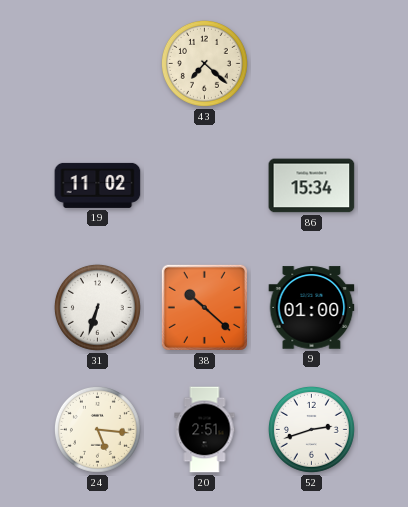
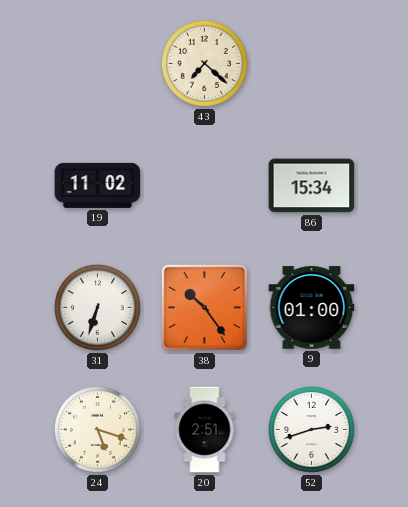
38: 10:22 -> 10:24 (204, 307)
24: 5:16 -> 5:18 (97, 429)
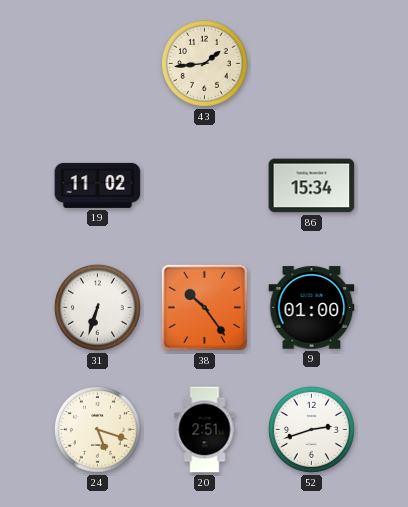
43: 7:22 -> 1:44 (204, 63)
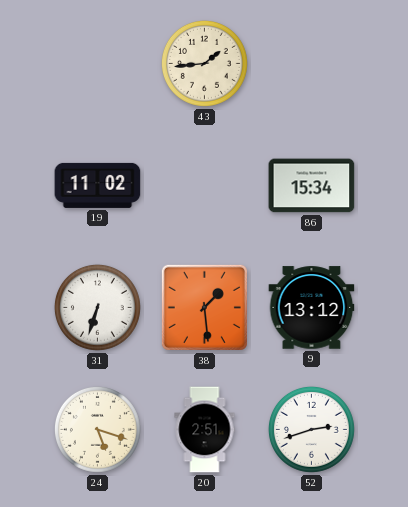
38: 10:24 -> 1:29 (204, 307)
9: 01:00 -> 13:12 (312, 308)
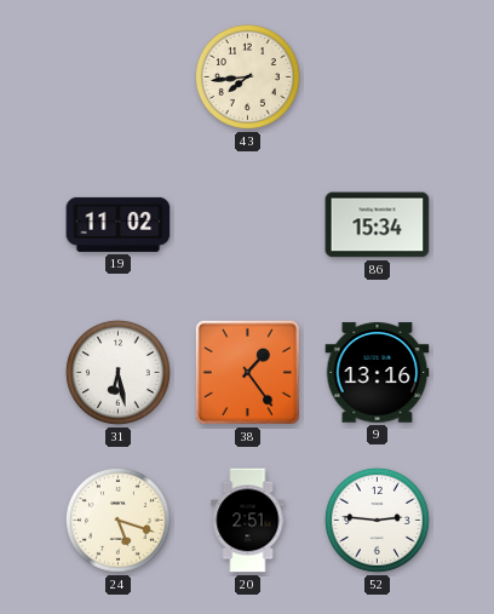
43: 1:44 -> 7:44 (247, 76)
31: 6:33 -> 6:28 (117, 372)
38: 1:29 -> 1:24 (247, 372)
9: 13:12 -> 13:16 (378, 373)
52: 2:42 -> 2:46 (377, 520)
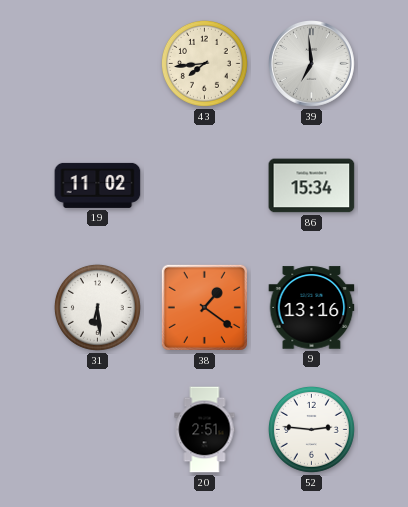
39: none -> 6:59 (312, 64)
31: 6:28 -> 6:29 (97, 307)
38: 1:24 -> 1:21 (204, 307)
24: 5:18 -> none (117, 520)
